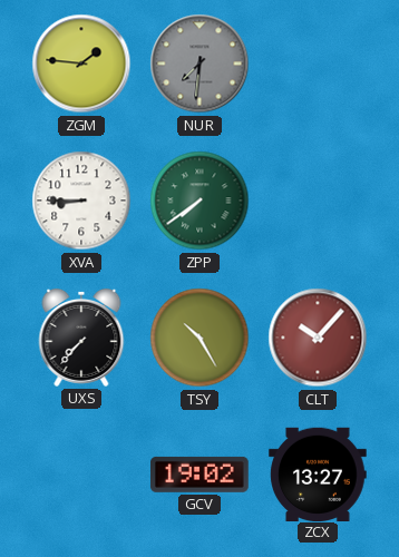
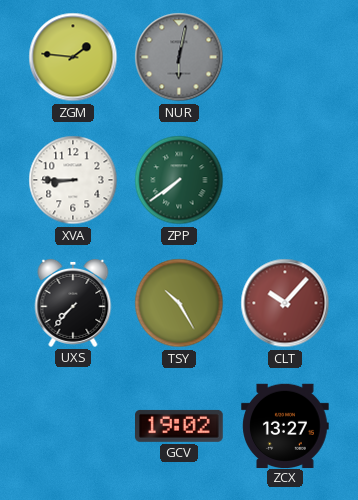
NUR: 7:31 -> 6:02 (179, 57)
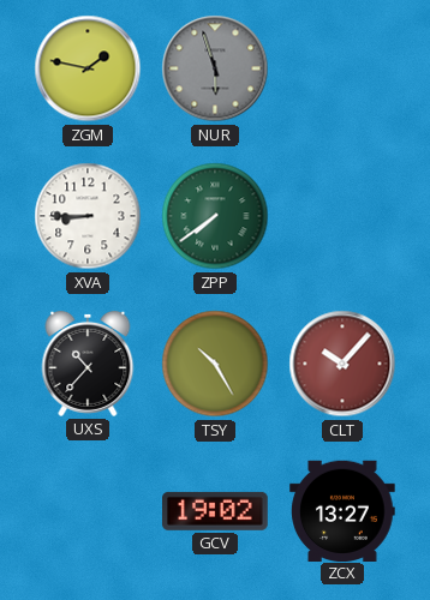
ZGM: 1:46 -> 1:47 (88, 68)
NUR: 6:02 -> 5:57 (215, 68)
UXS: 7:37 -> 10:37 (88, 364)
